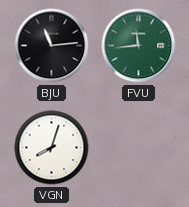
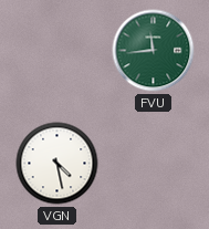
BJU: 11:14 -> none (52, 46)
VGN: 8:03 -> 4:28 (58, 164)
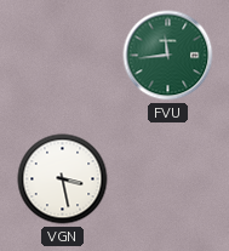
VGN: 4:28 -> 3:28 (63, 179)
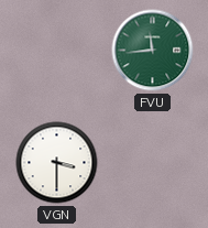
VGN: 3:28 -> 3:30 (57, 163)
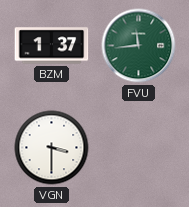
BZM: none -> 1:37 (52, 46)
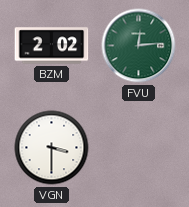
BZM: 1:37 -> 2:02 (52, 46)
FVU: 11:44 -> 12:14 (139, 46)
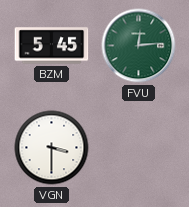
BZM: 2:02 -> 5:45 (52, 46)
